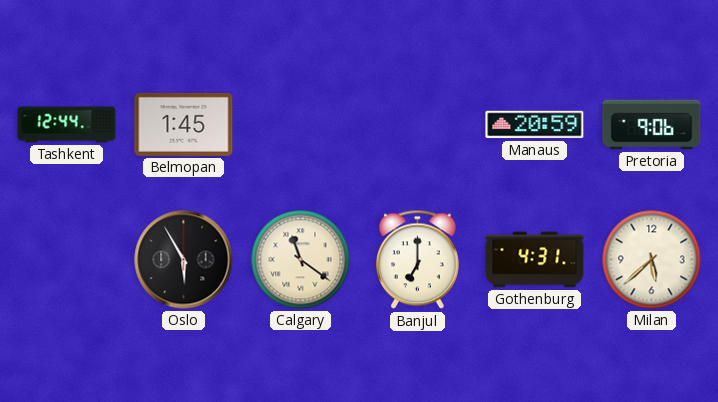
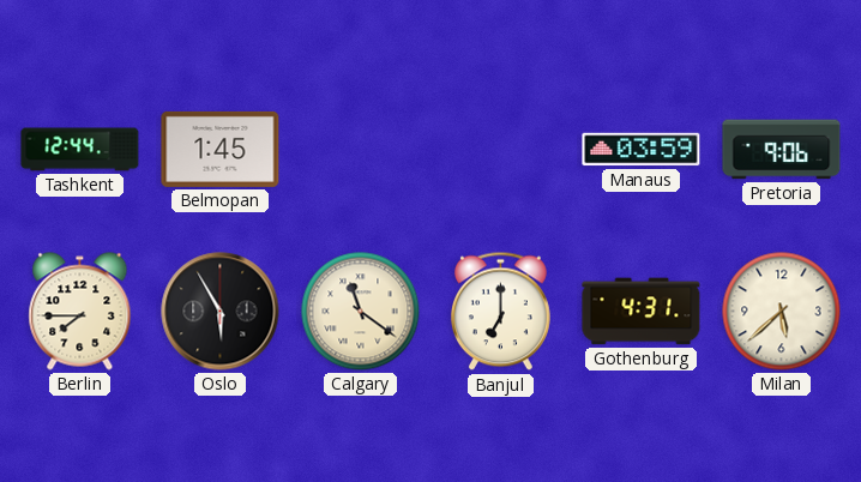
Manaus: 20:59 -> 03:59 (642, 150)
Berlin: none -> 7:45 (80, 312)
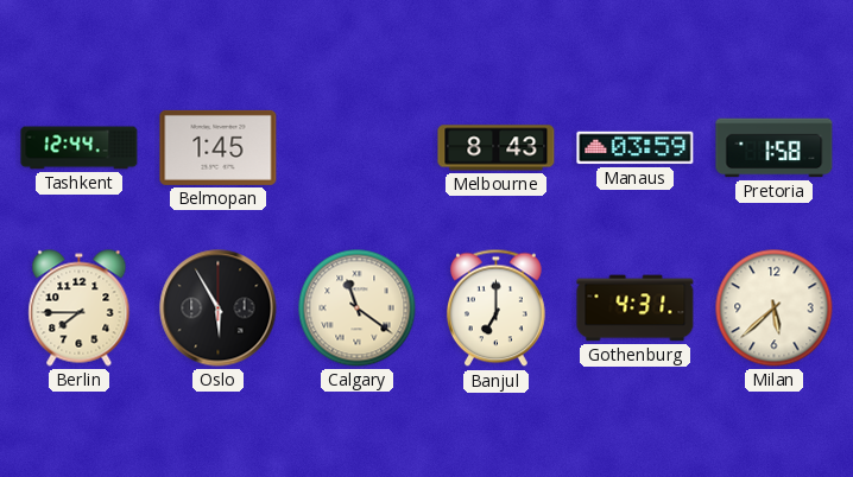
Melbourne: none -> 8:43 (497, 148)
Pretoria: 9:06 -> 1:58 (775, 148)
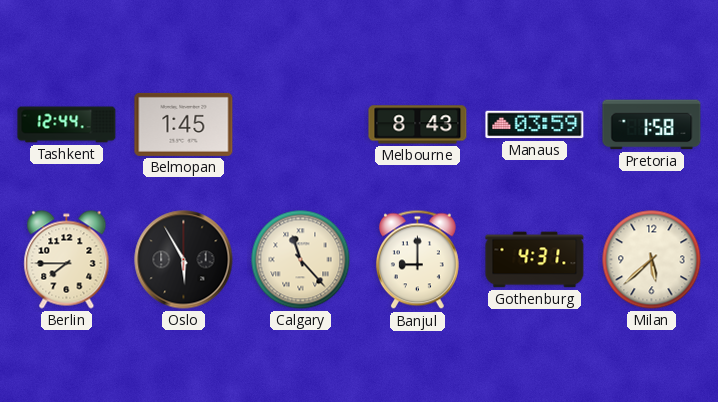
Calgary: 11:21 -> 11:23 (301, 260)
Banjul: 7:00 -> 9:00 (417, 260)
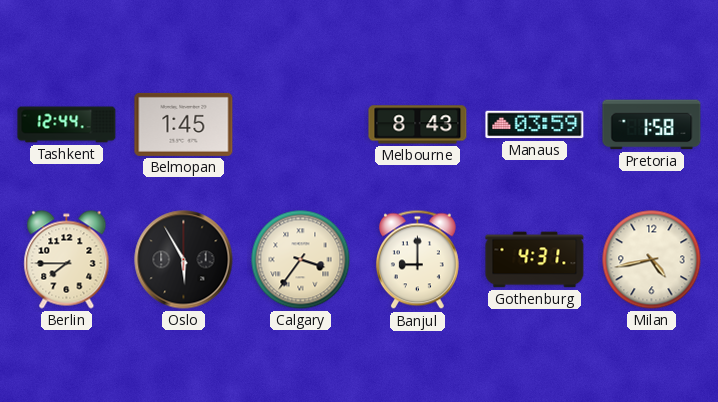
Calgary: 11:23 -> 3:36 (301, 260)
Milan: 5:38 -> 4:43 (652, 260)
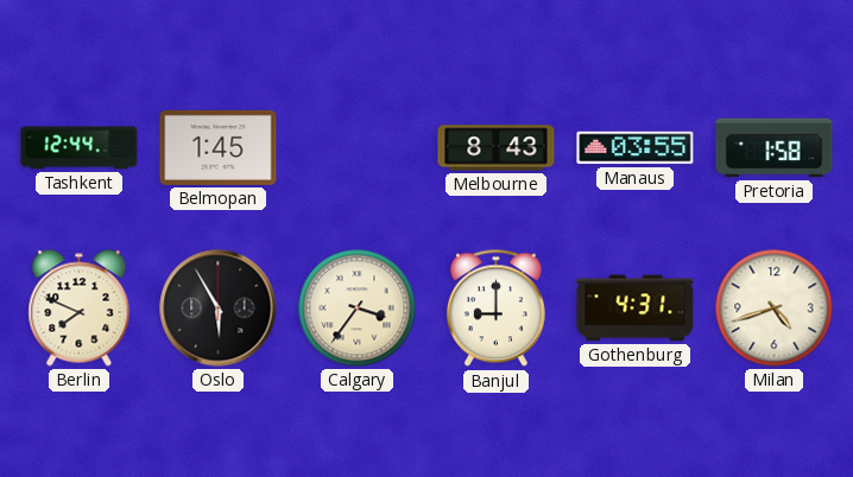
Manaus: 03:59 -> 03:55 (636, 148)
Berlin: 7:45 -> 7:49 (80, 309)
Milan: 4:43 -> 4:42 (775, 309)
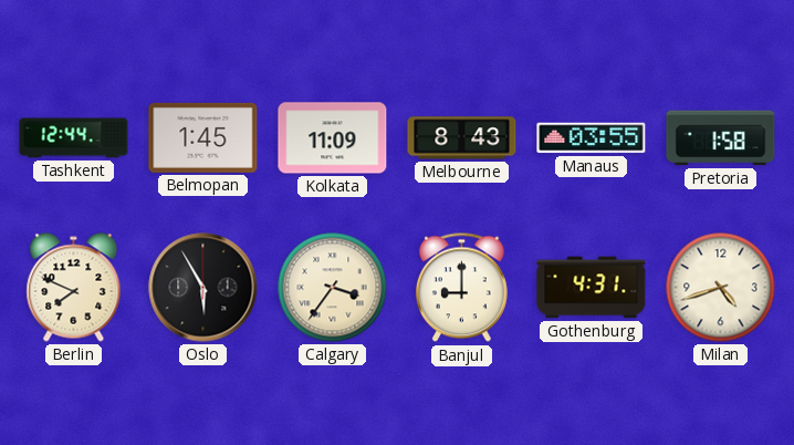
Kolkata: none -> 11:09 (333, 138)
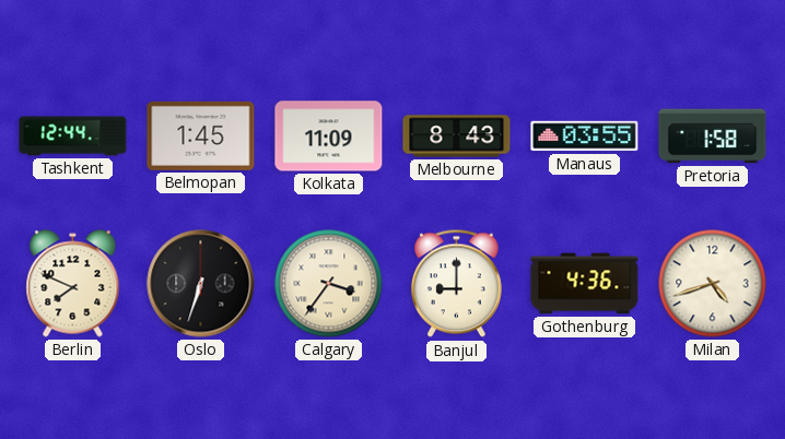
Oslo: 5:55 -> 6:33 (201, 284)
Gothenburg: 4:31 -> 4:36 (585, 284)
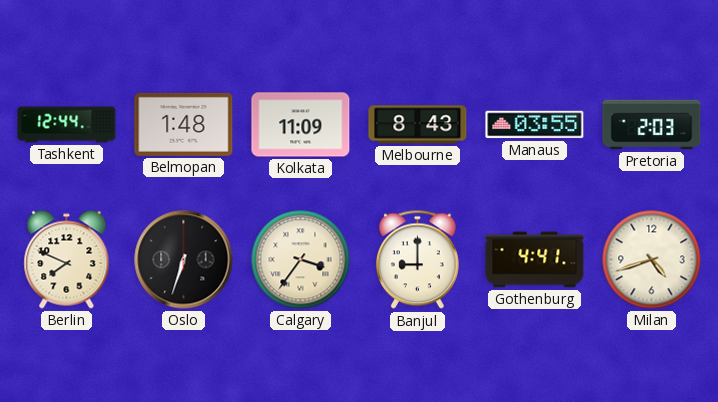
Belmopan: 1:45 -> 1:48 (184, 124)
Pretoria: 1:58 -> 2:03 (652, 125)
Gothenburg: 4:36 -> 4:41 (535, 260)
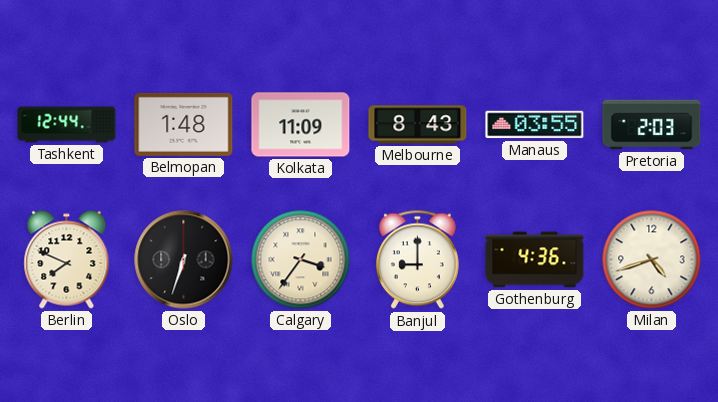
Gothenburg: 4:41 -> 4:36 (535, 260)
